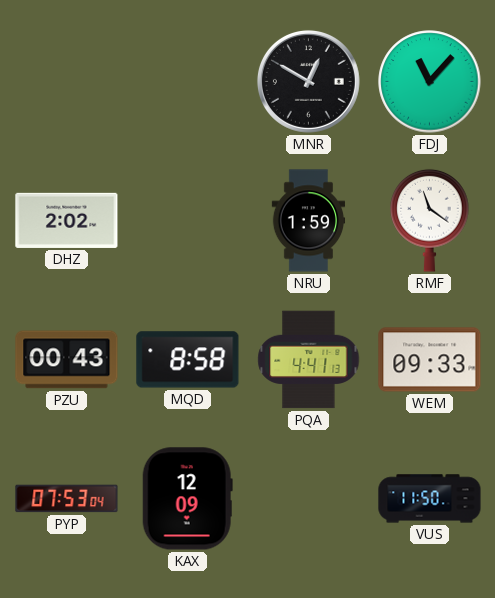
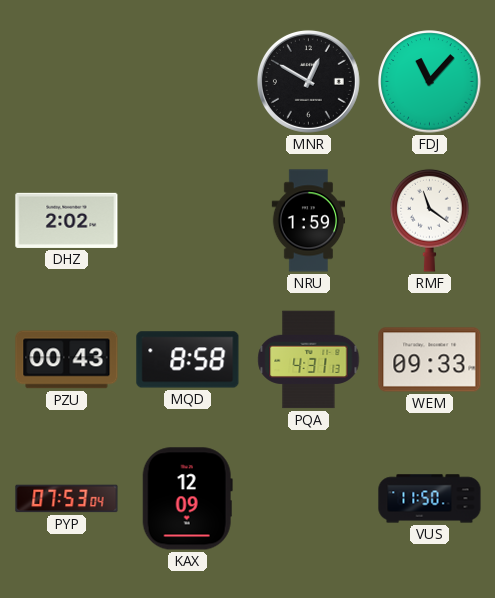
PQA: 4:41 -> 4:31 (309, 360)
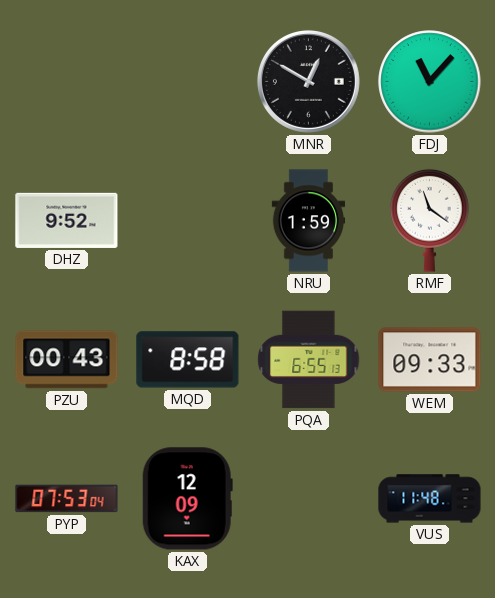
DHZ: 2:02 -> 9:52 (67, 220)
PQA: 4:31 -> 6:55 (309, 360)
VUS: 11:50 -> 11:48 (430, 499)
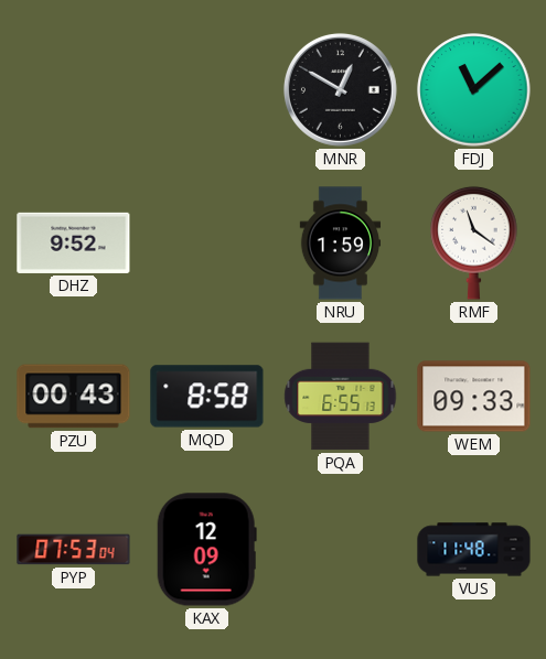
FDJ: 11:07 -> 11:08 (474, 90)
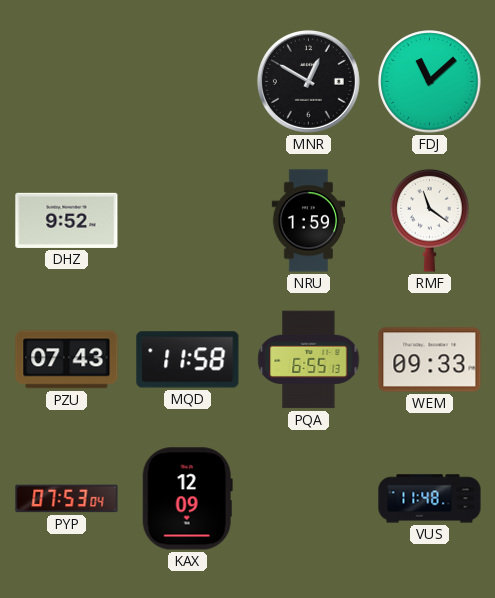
PZU: 00:43 -> 07:43 (67, 360)
MQD: 8:58 -> 11:58 (188, 360)
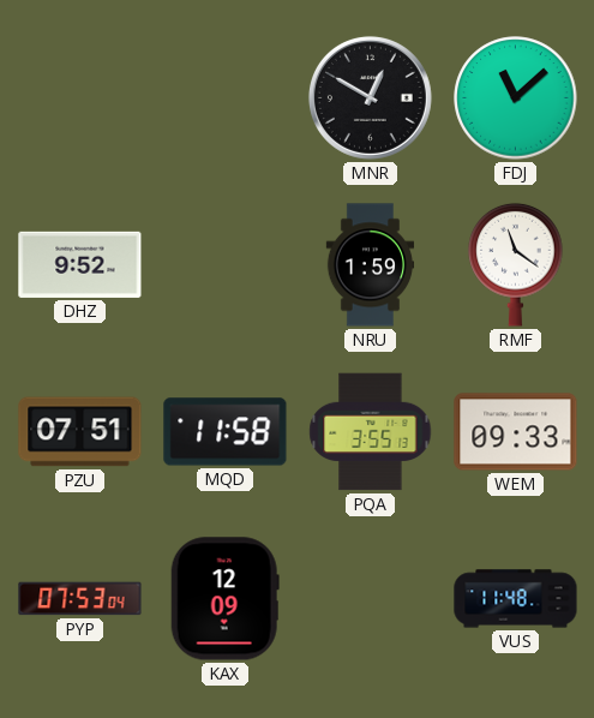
PZU: 07:43 -> 07:51 (80, 432)
PQA: 6:55 -> 3:55 (371, 432)
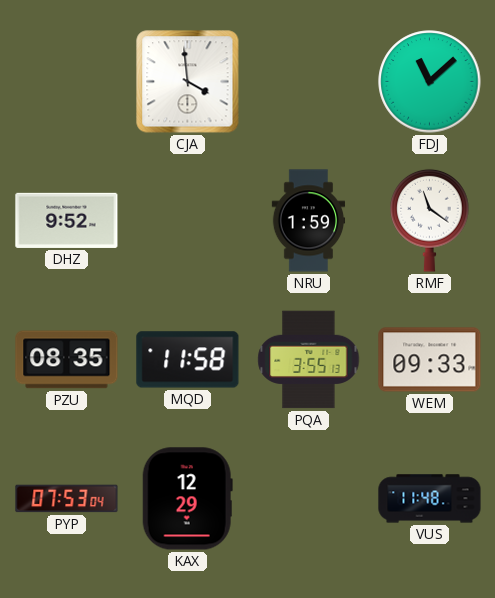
CJA: none -> 3:59 (188, 82)
MNR: 12:50 -> none (370, 97)
PZU: 07:51 -> 08:35 (67, 360)
KAX: 12:09 -> 12:29 (187, 499)
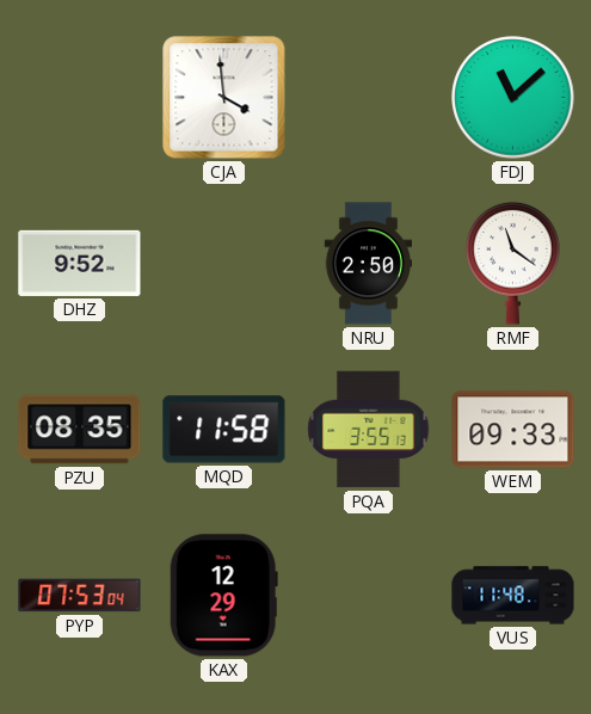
NRU: 1:59 -> 2:50 (369, 264)
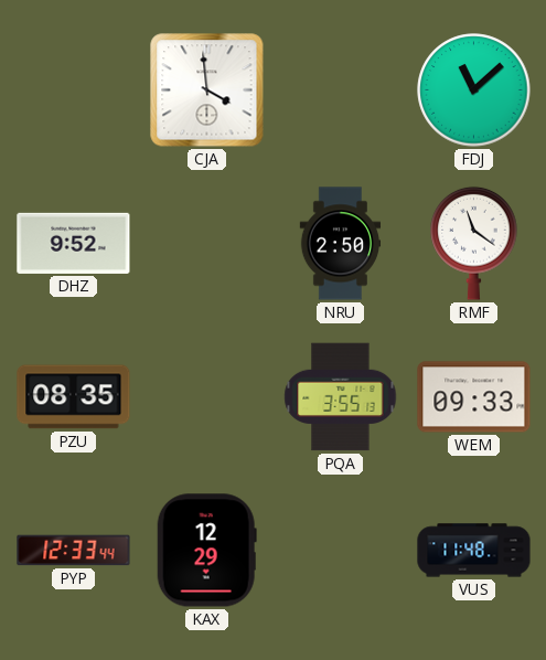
MQD: 11:58 -> none (224, 430)
PYP: 07:53 -> 12:33 (74, 551)
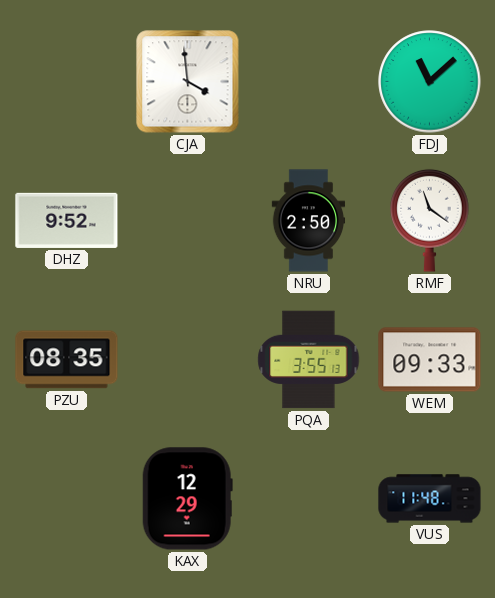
PYP: 12:33 -> none (74, 551)
